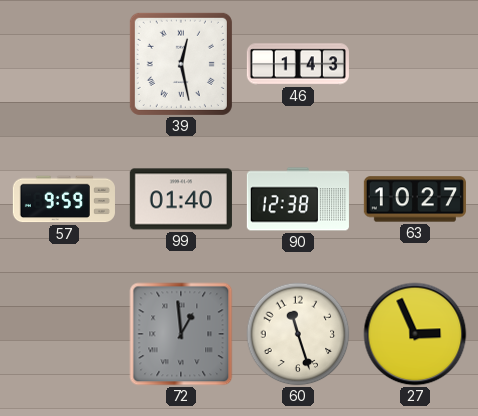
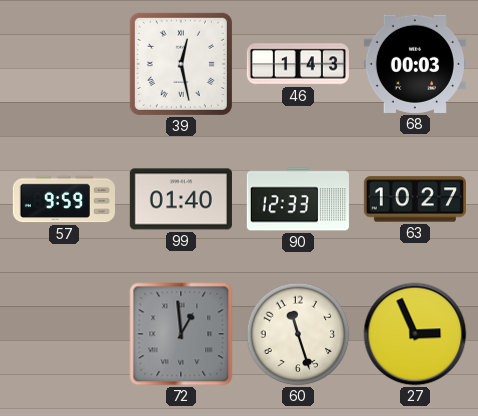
68: none -> 00:03 (415, 64)
90: 12:38 -> 12:33 (298, 199)
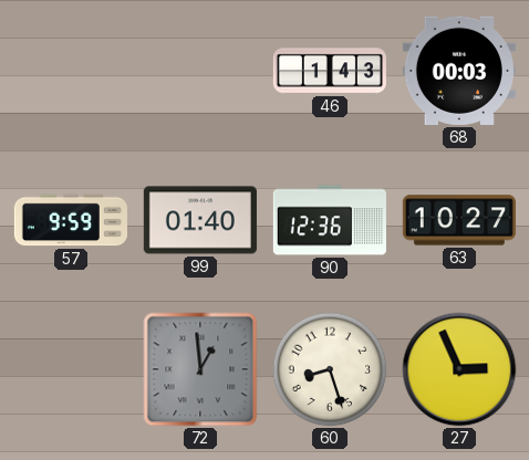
39: 12:28 -> none (181, 64)
90: 12:33 -> 12:36 (330, 220)
60: 11:27 -> 8:27 (330, 369)
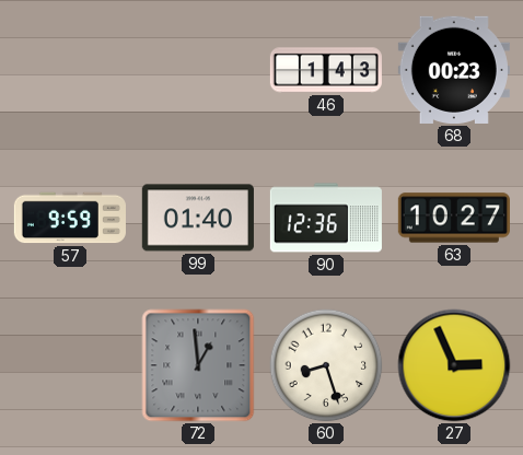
68: 00:03 -> 00:23 (454, 70)
